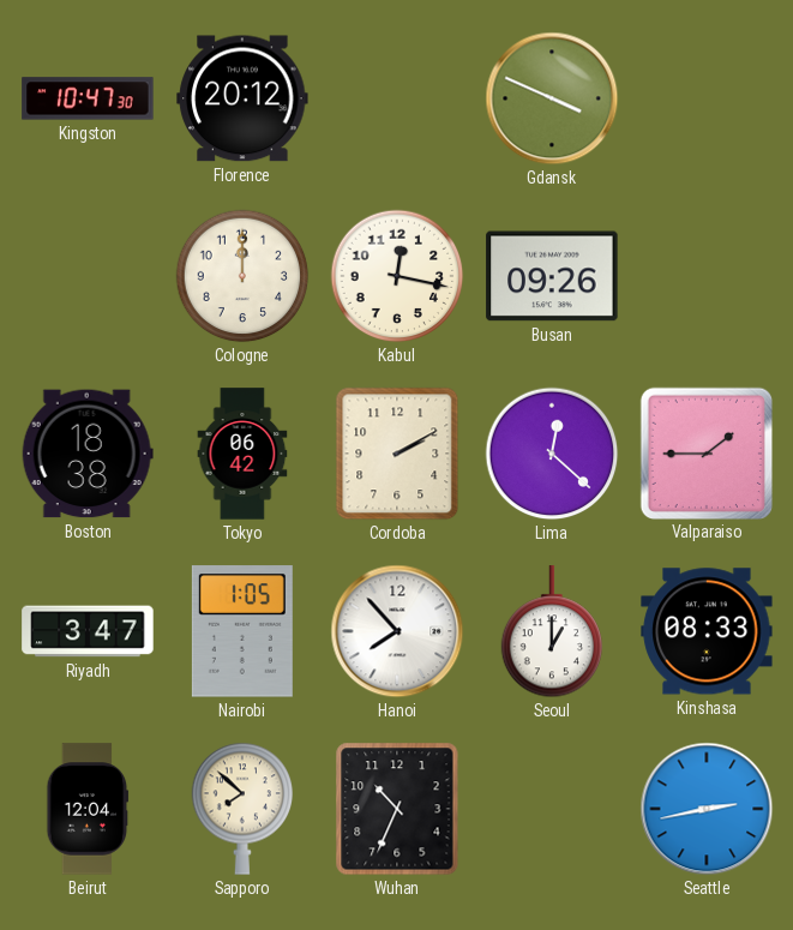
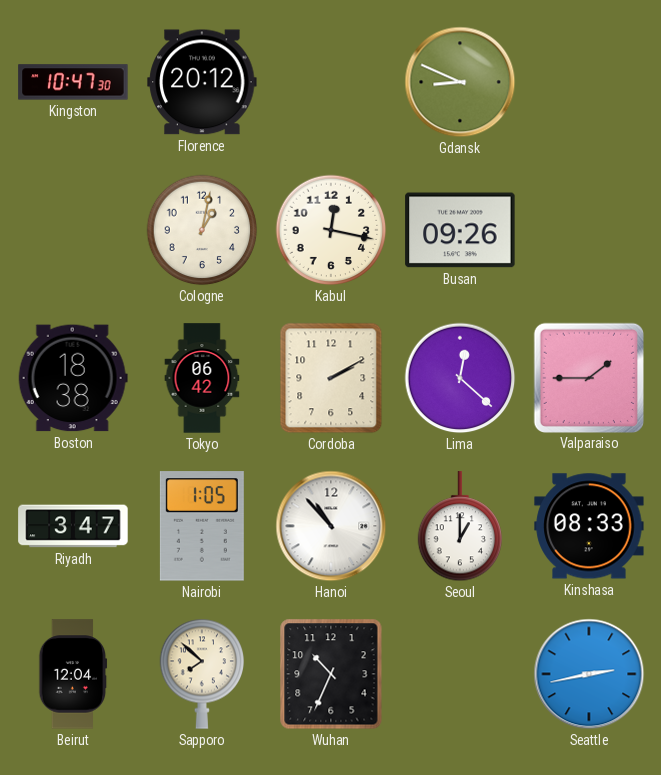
Gdansk: 3:49 -> 8:49 (460, 82)
Cologne: 12:00 -> 1:02 (202, 230)
Hanoi: 7:53 -> 10:53 (331, 526)
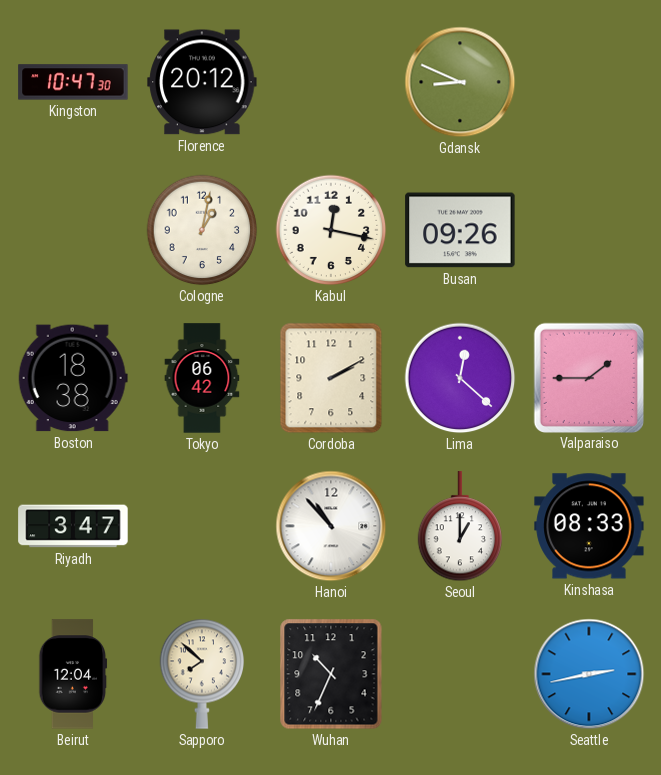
Nairobi: 1:05 -> none (202, 526)
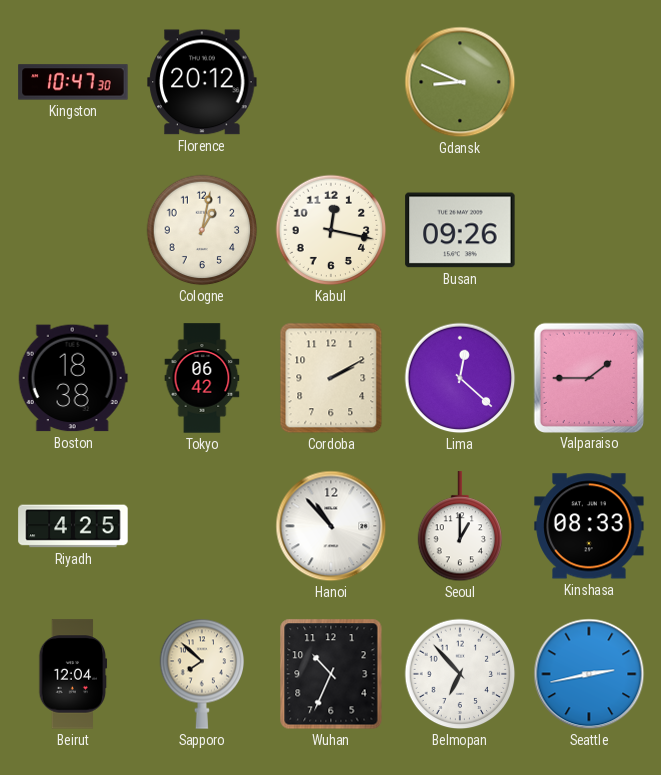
Riyadh: 3:47 -> 4:25 (73, 526)
Belmopan: none -> 6:53 (460, 674)
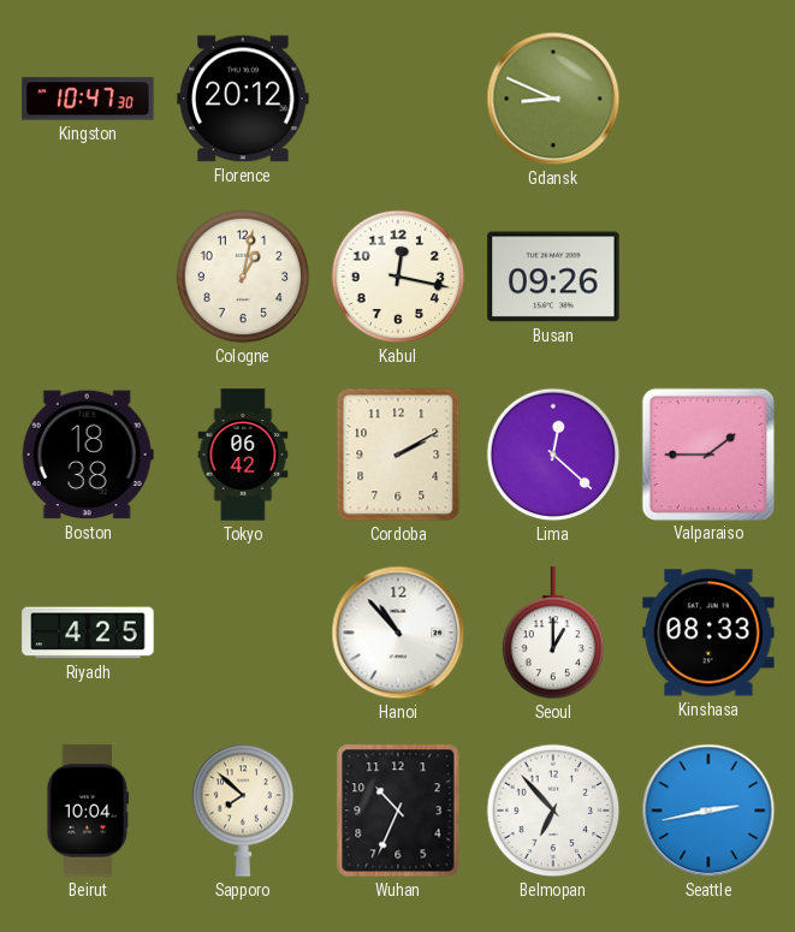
Beirut: 12:04 -> 10:04 (88, 811)
